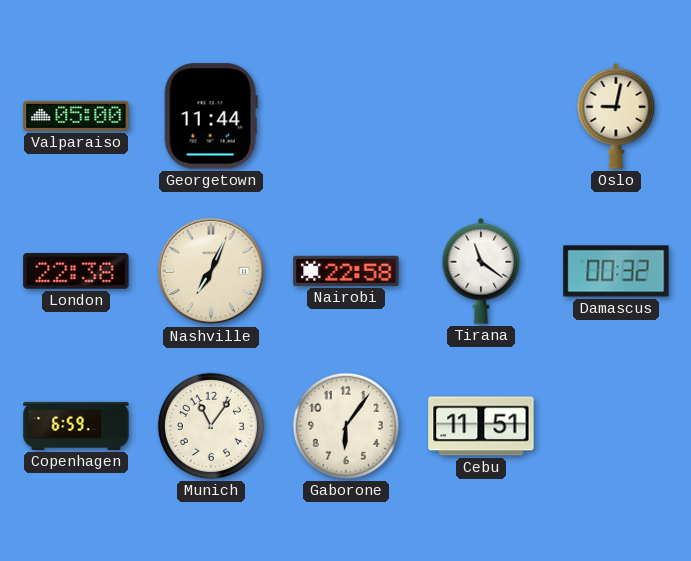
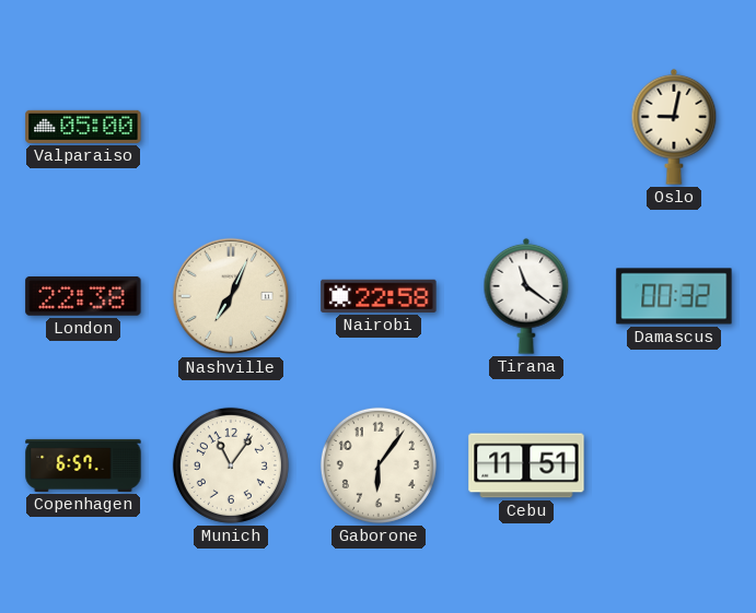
Georgetown: 11:44 -> none (211, 116)
Copenhagen: 6:59 -> 6:57 (83, 465)
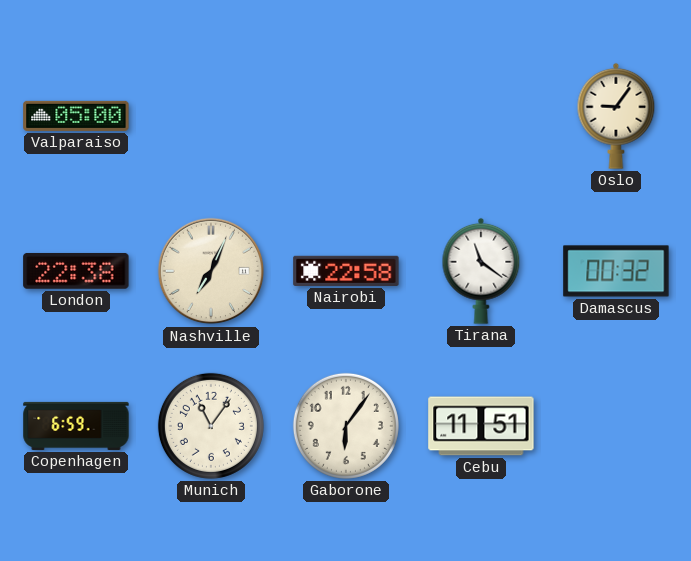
Oslo: 9:02 -> 9:06 (616, 116)
Copenhagen: 6:57 -> 6:59 (76, 426)
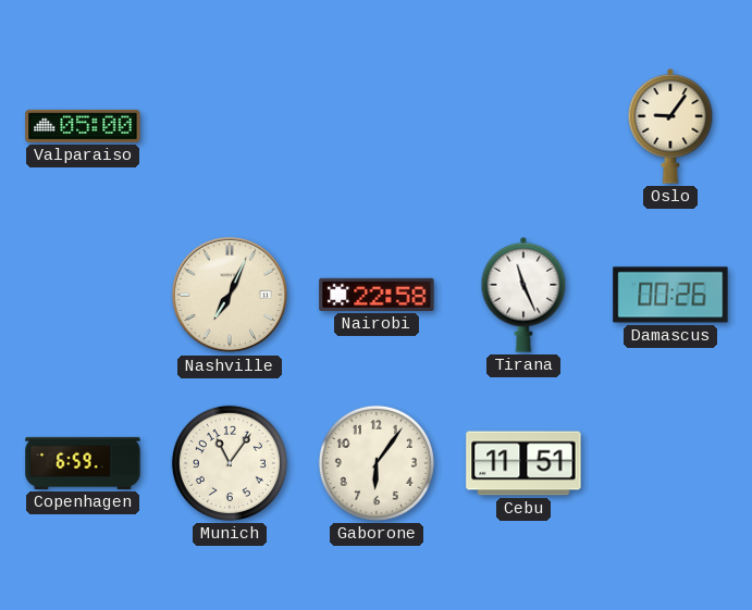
London: 22:38 -> none (76, 271)
Tirana: 11:21 -> 11:26 (523, 295)
Damascus: 00:32 -> 00:26 (670, 295)
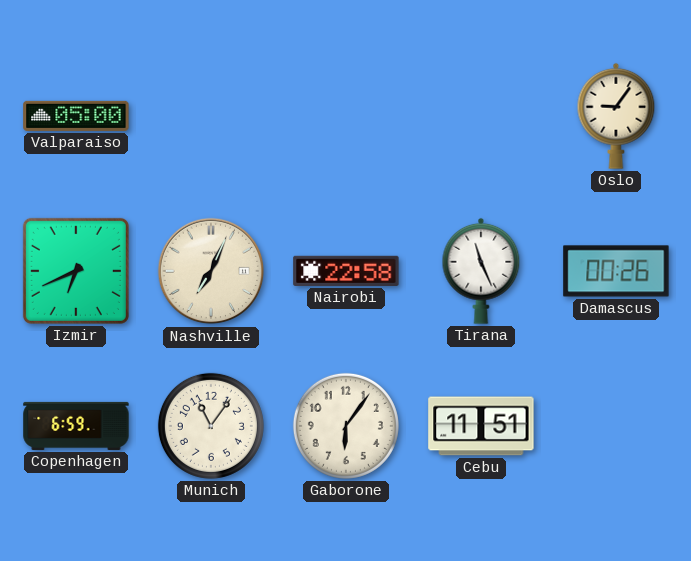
Izmir: none -> 6:41 (76, 271)
